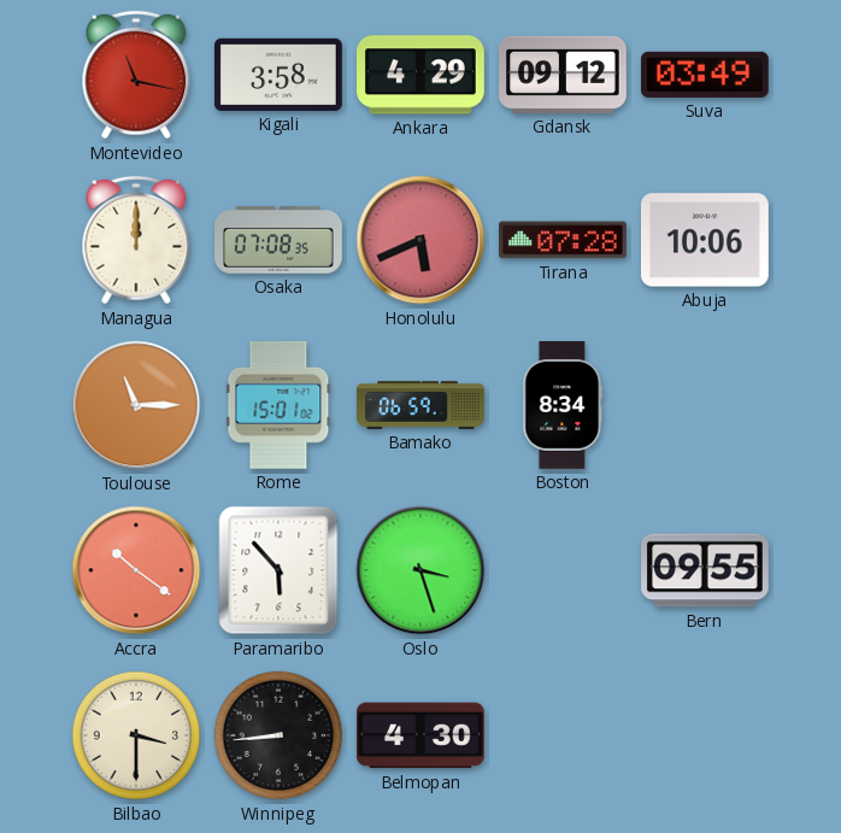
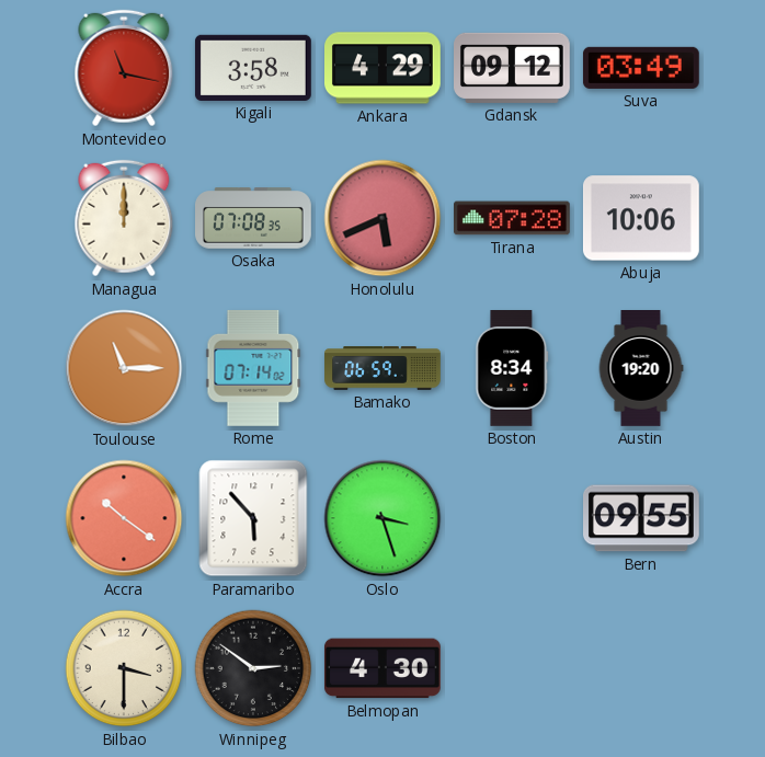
Rome: 15:01 -> 07:14 (253, 368)
Austin: none -> 19:20 (641, 368)
Winnipeg: 8:44 -> 2:51 (253, 668)
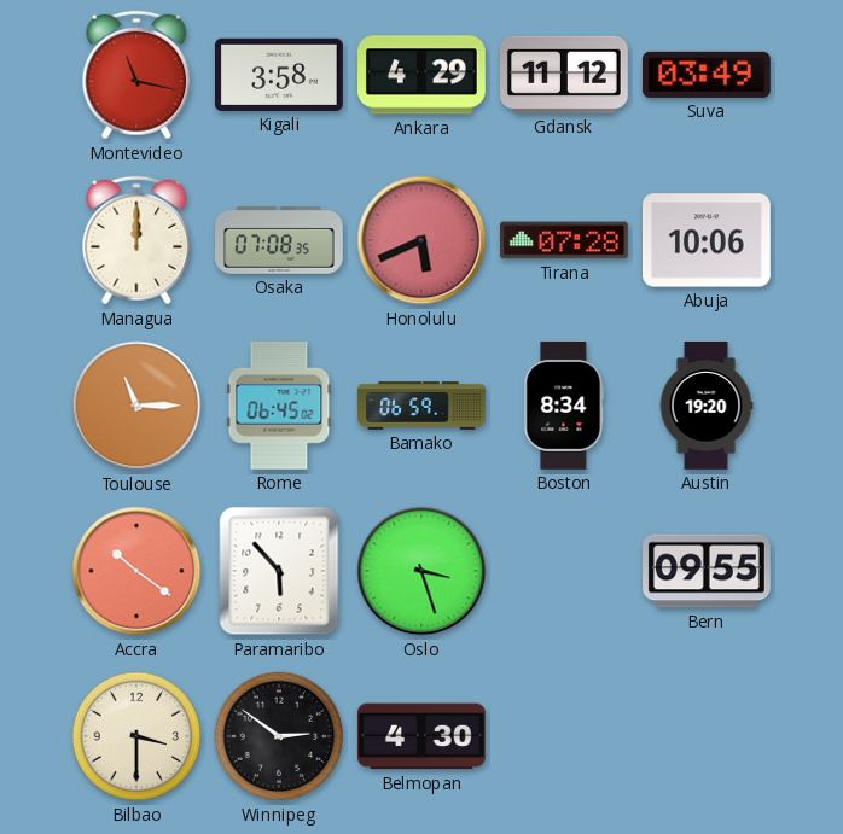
Gdansk: 09:12 -> 11:12 (565, 75)
Rome: 07:14 -> 06:45 (279, 406)
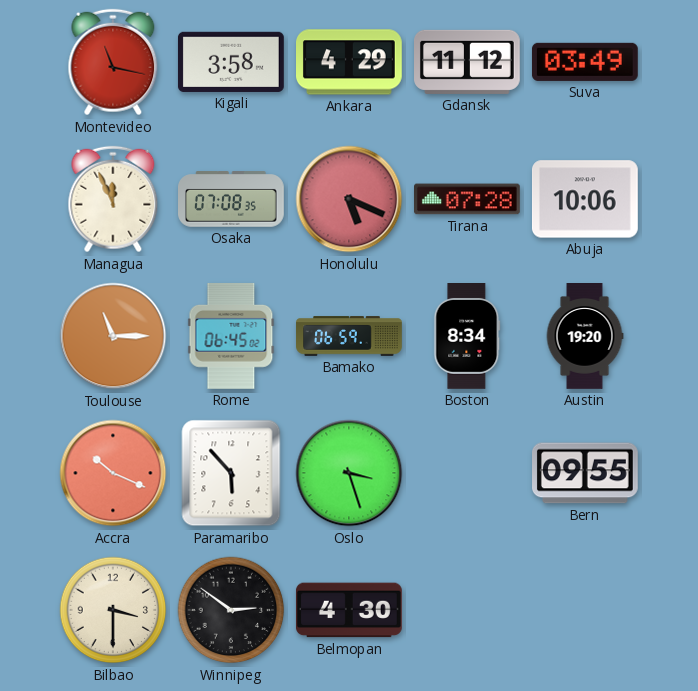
Managua: 12:00 -> 11:56 (113, 199)
Honolulu: 5:41 -> 5:19 (349, 199)
Accra: 10:21 -> 10:19 (113, 473)
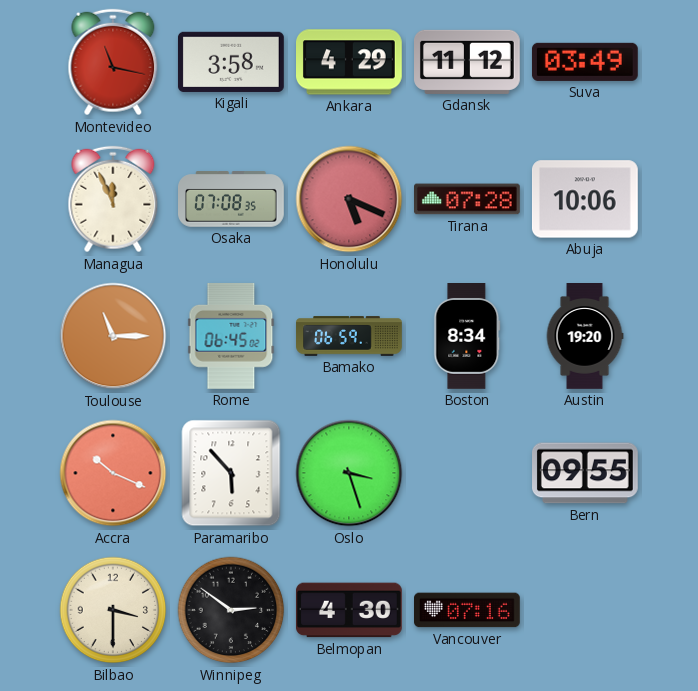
Vancouver: none -> 07:16 (468, 610)
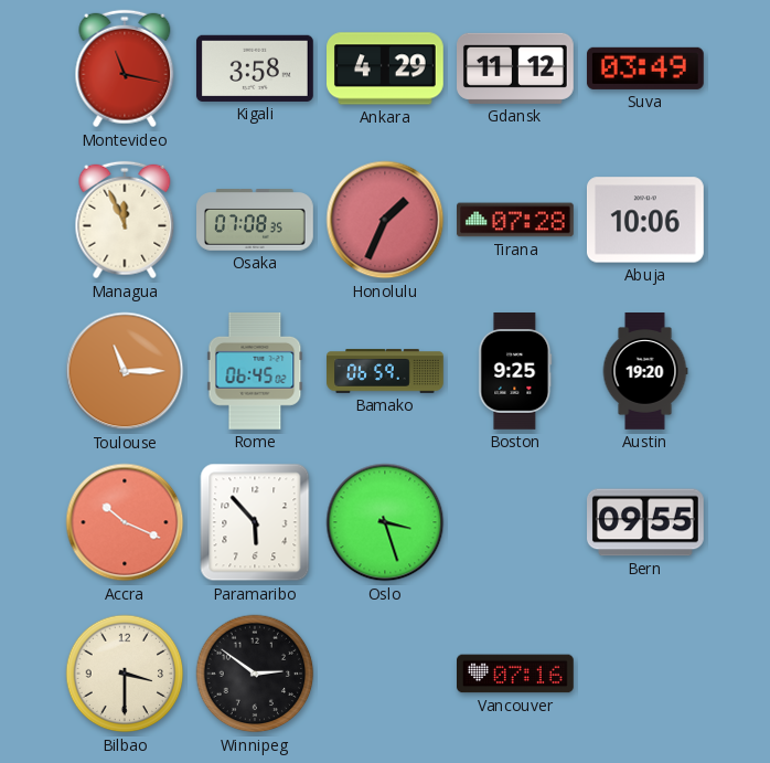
Honolulu: 5:19 -> 1:34 (385, 220)
Boston: 8:34 -> 9:25 (515, 372)
Belmopan: 4:30 -> none (349, 610)
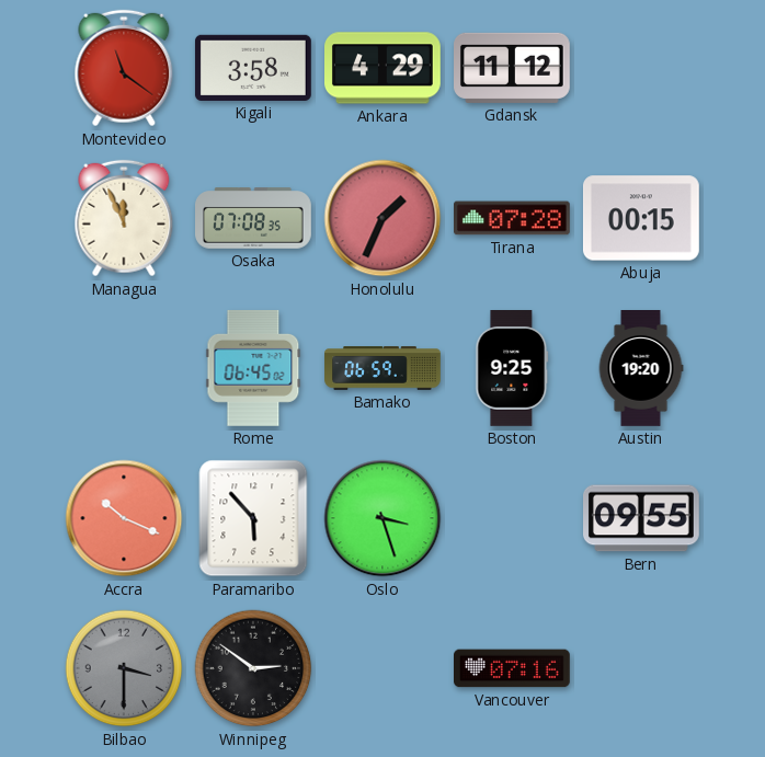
Montevideo: 11:17 -> 11:21 (124, 68)
Suva: 03:49 -> none (645, 68)
Abuja: 10:06 -> 00:15 (641, 218)
Toulouse: 11:15 -> none (125, 371)
Bilbao dial: cream -> grey (124, 668)
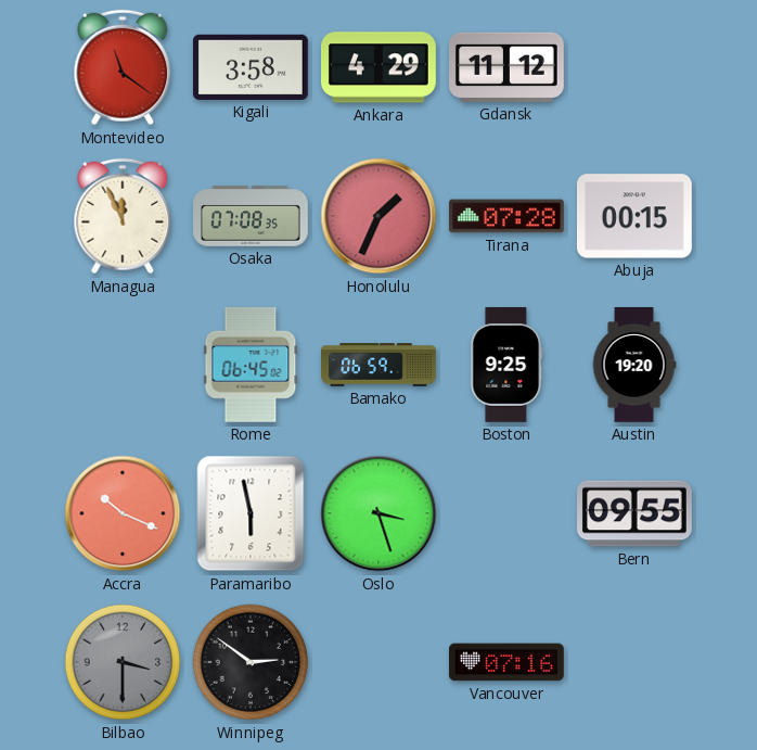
Paramaribo: 5:53 -> 5:58 (251, 513)
